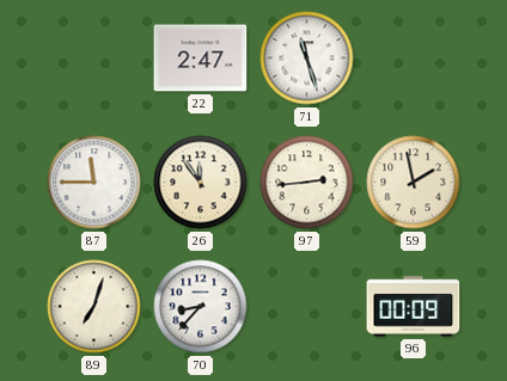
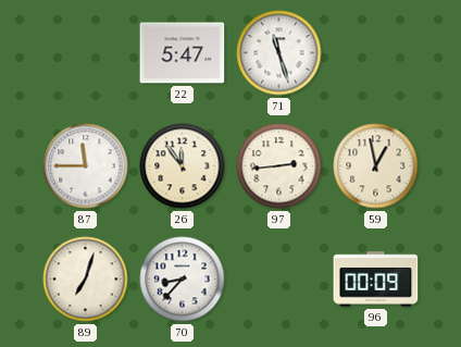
22: 2:47 -> 5:47 (183, 53)
59: 1:58 -> 12:58 (376, 166)
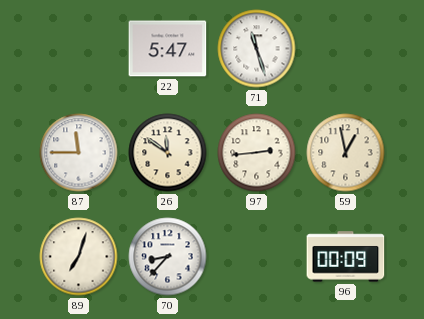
26: 11:54 -> 11:51 (168, 153)
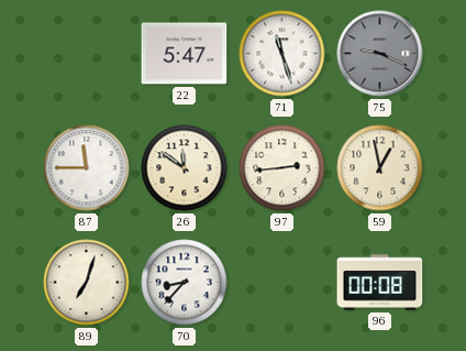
75: none -> 9:19 (380, 54)
96: 00:09 -> 00:08 (380, 283)
